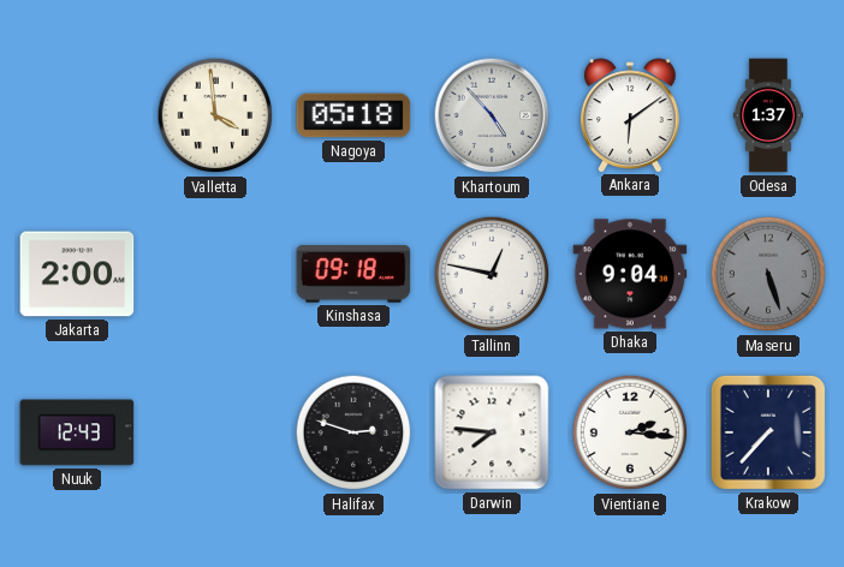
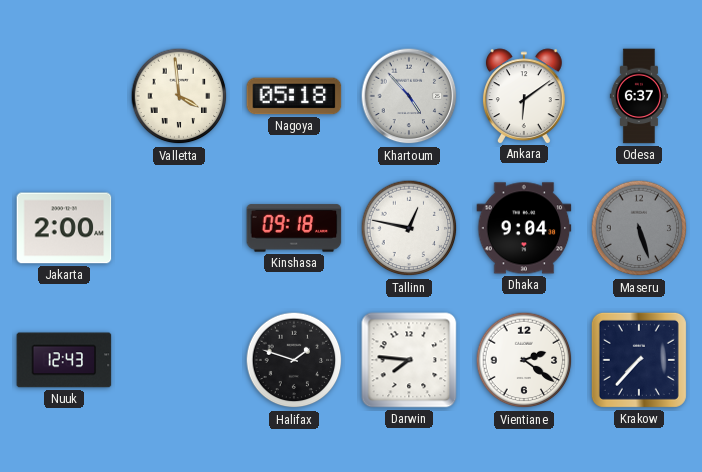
Odesa: 1:37 -> 6:37 (639, 96)
Halifax: 2:48 -> 1:48 (294, 360)
Vientiane: 2:16 -> 2:21 (524, 360)
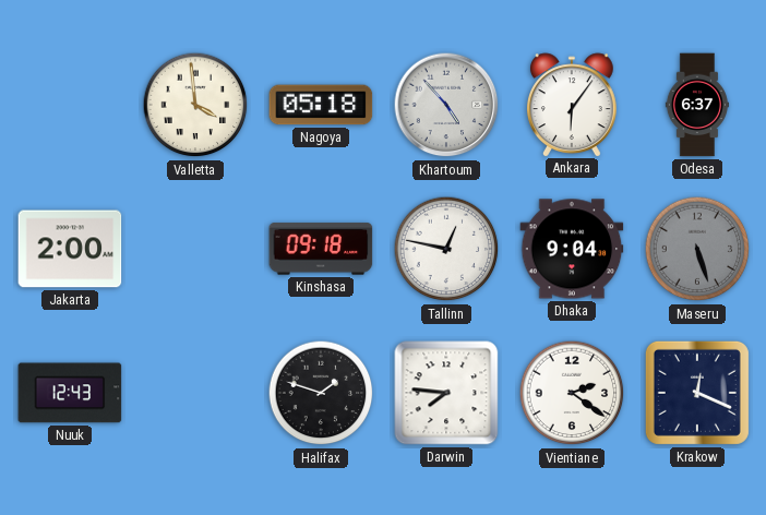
Ankara: 6:09 -> 6:06 (572, 105)
Krakow: 7:37 -> 12:19 (697, 393)
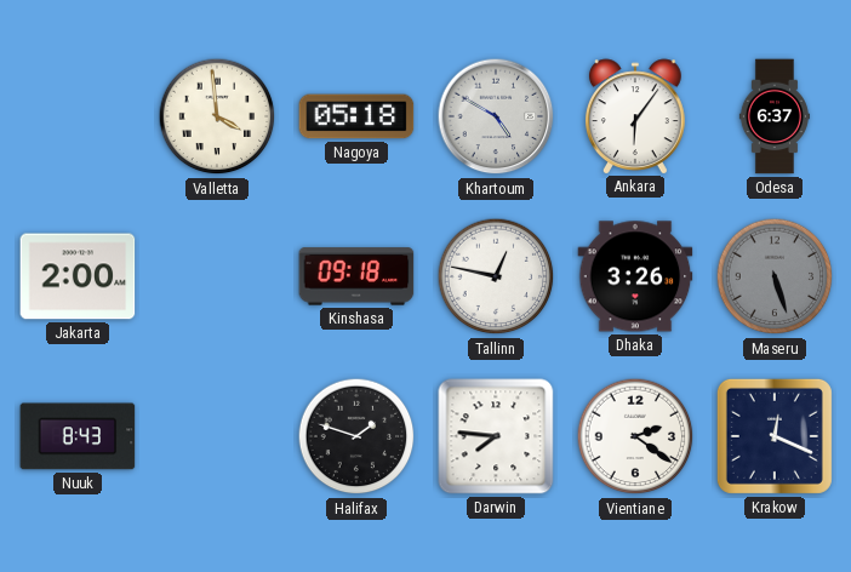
Khartoum: 4:53 -> 4:50 (496, 116)
Dhaka: 9:04 -> 3:26 (635, 276)
Nuuk: 12:43 -> 8:43 (78, 436)
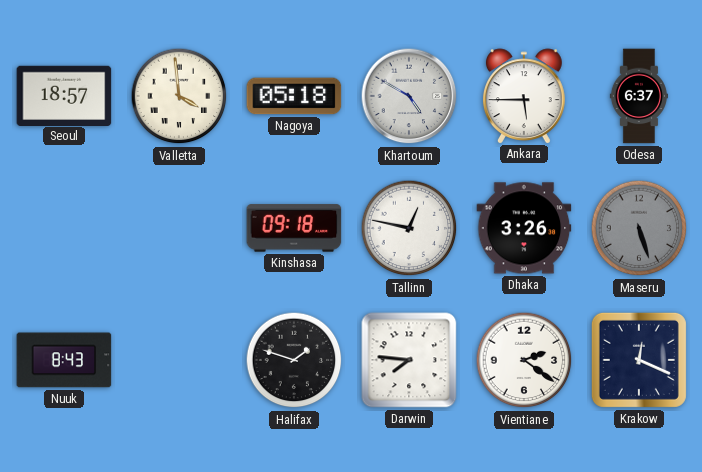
Seoul: none -> 18:57 (64, 95)
Ankara: 6:06 -> 5:45 (524, 96)
Jakarta: 2:00 -> none (78, 276)
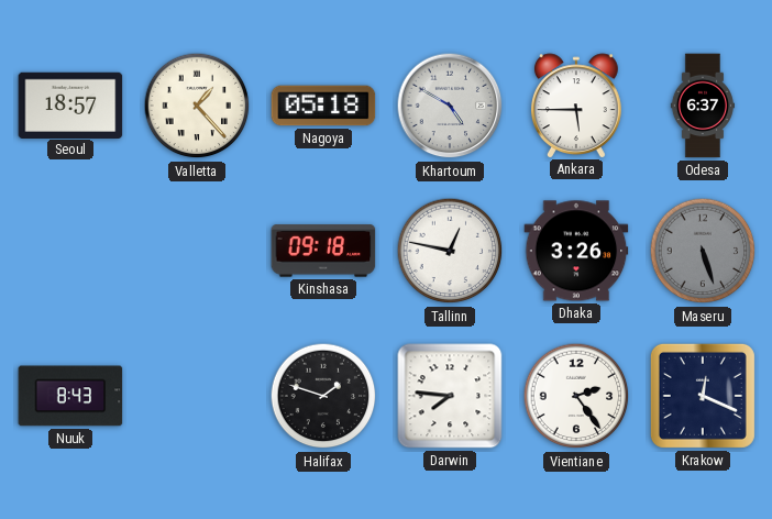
Valletta: 3:59 -> 1:23 (197, 106)
Vientiane: 2:21 -> 2:24 (576, 396)
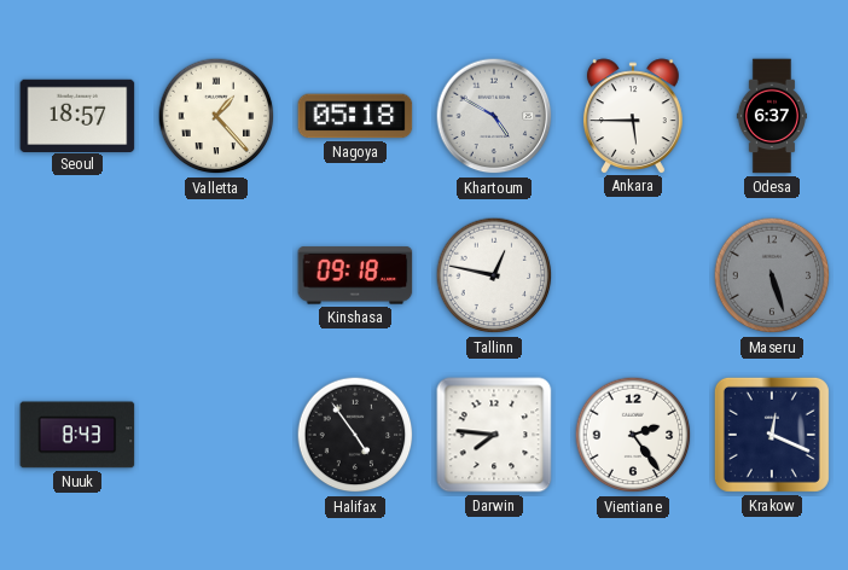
Dhaka: 3:26 -> none (576, 251)
Halifax: 1:48 -> 4:54 (355, 435)
